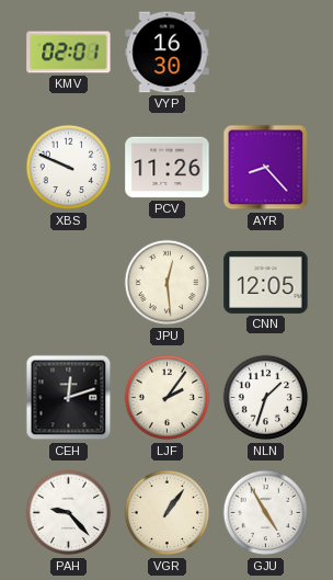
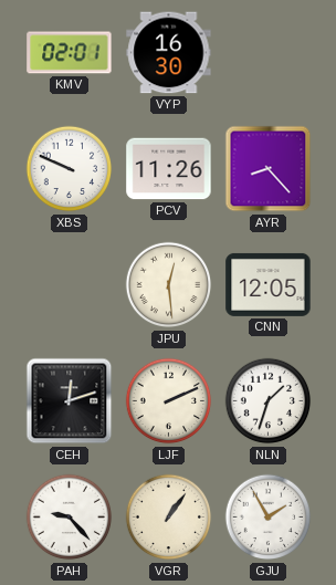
LJF: 2:06 -> 2:11 (169, 401)
GJU: 4:55 -> 1:55 (269, 518)
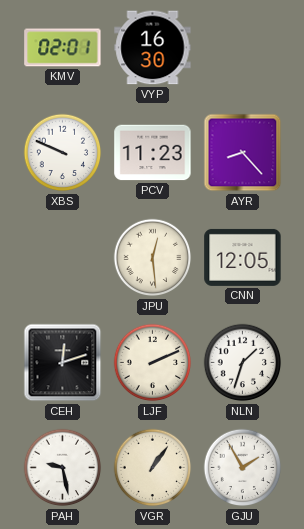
PCV: 11:26 -> 11:23 (153, 153)
PAH: 9:23 -> 9:28 (63, 468)
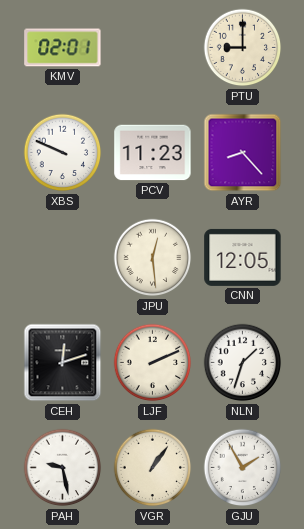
VYP: 16:30 -> none (153, 48)
PTU: none -> 9:00 (243, 48)
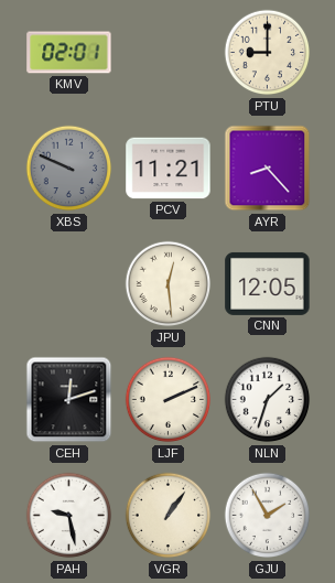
XBS dial: white -> grey (69, 169)
PCV: 11:23 -> 11:21 (169, 169)
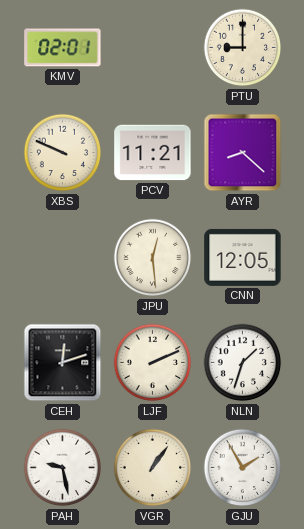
XBS dial: grey -> cream (63, 153)
AYR: 8:23 -> 8:22 (243, 153)
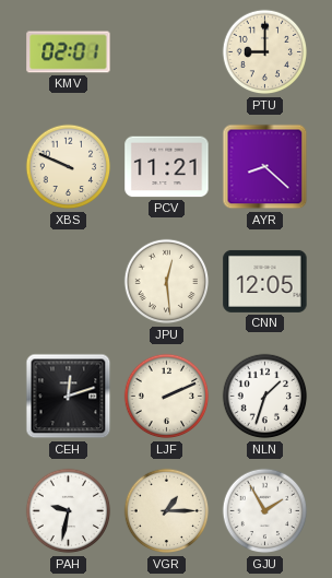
PAH: 9:28 -> 9:32 (69, 511)
VGR: 1:06 -> 1:15 (167, 511)
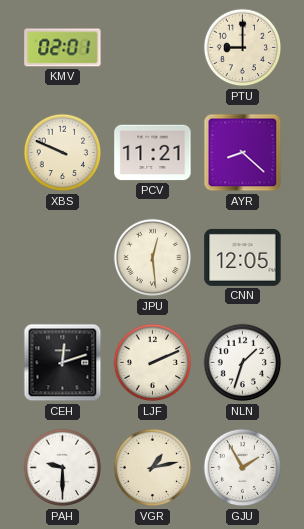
PAH: 9:32 -> 9:30 (63, 468)
VGR: 1:15 -> 1:13 (153, 468)
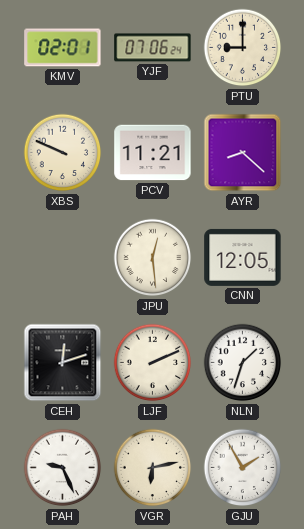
YJF: none -> 07:06 (153, 48)
PAH: 9:30 -> 9:26 (63, 468)
VGR: 1:13 -> 6:13 (153, 468)
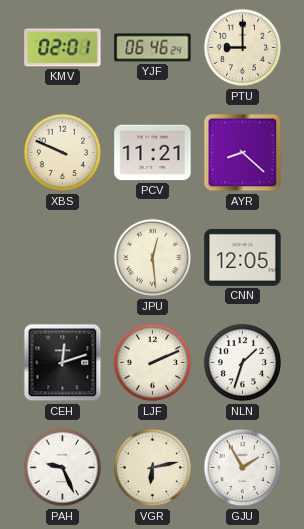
YJF: 07:06 -> 06:46 (153, 48)
